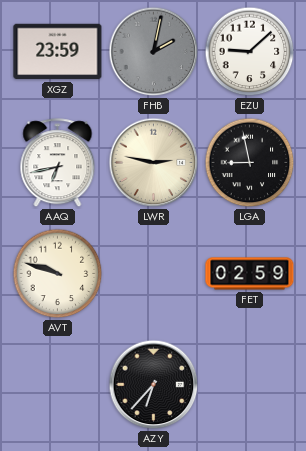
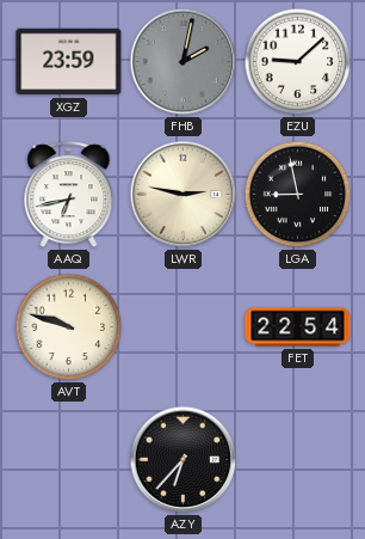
FET: 02:59 -> 22:54 (298, 327)
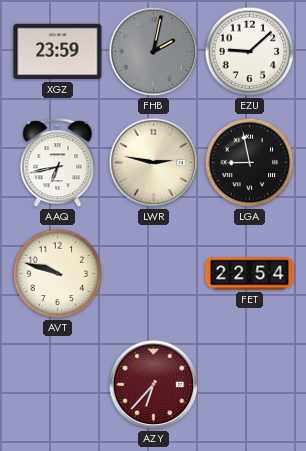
AZY dial: black -> burgundy (154, 385)
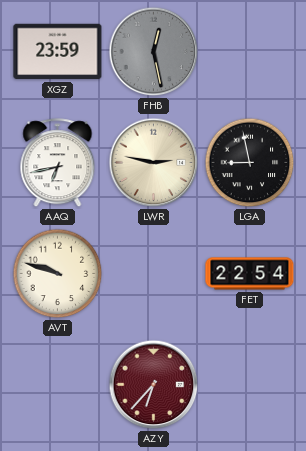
FHB: 2:02 -> 12:28 (154, 52)
EZU: 9:08 -> none (250, 52)
